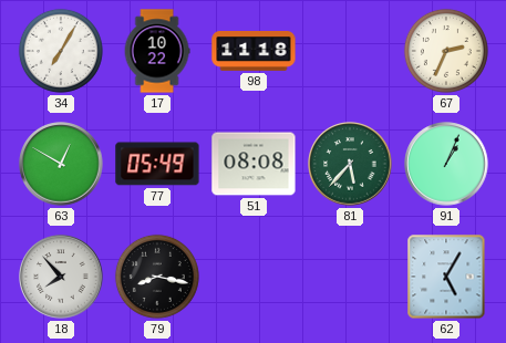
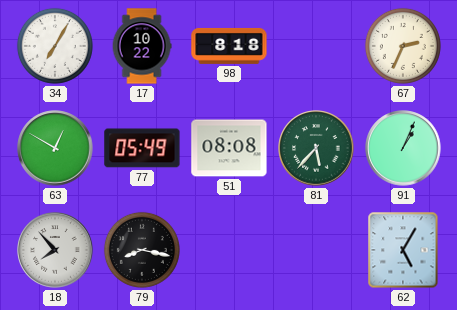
98: 11:18 -> 8:18 (229, 46)
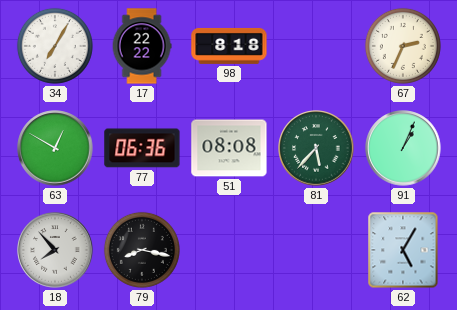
17: 10:22 -> 22:22 (142, 46)
77: 05:49 -> 06:36 (142, 148)
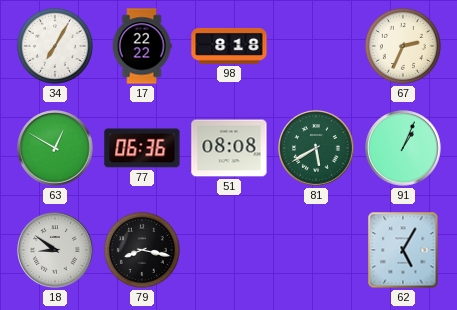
81: 5:37 -> 5:40 (316, 148)
18: 7:53 -> 8:51 (55, 250)
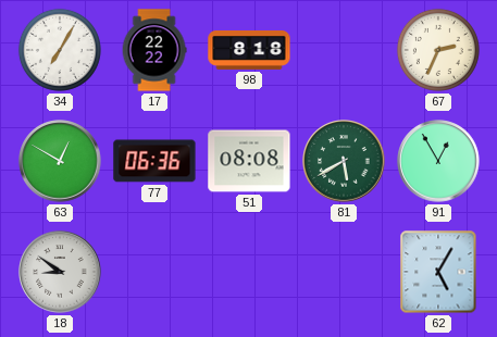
91: 1:04 -> 12:55 (438, 161)
79: 8:17 -> none (142, 250)
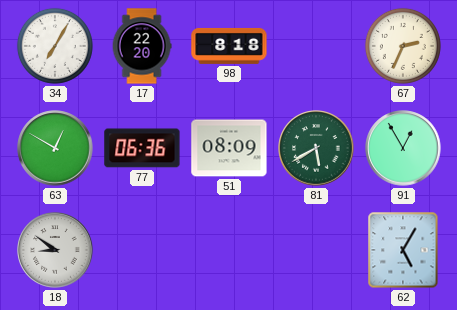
17: 22:22 -> 22:20 (142, 46)
51: 08:08 -> 08:09 (229, 148)
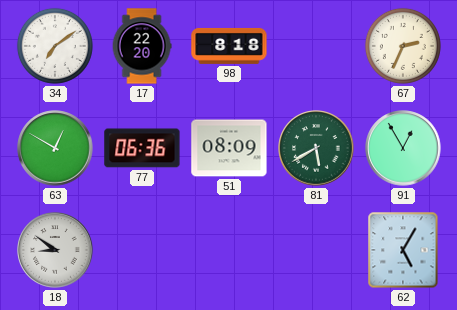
34: 7:05 -> 7:09 (55, 46)
